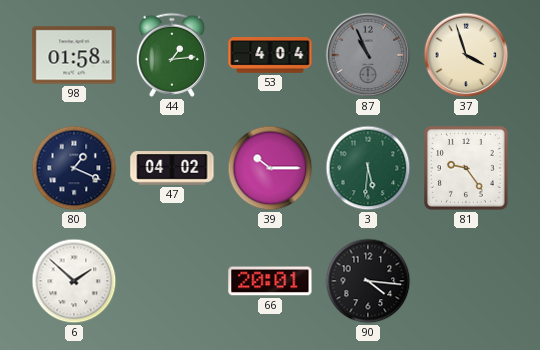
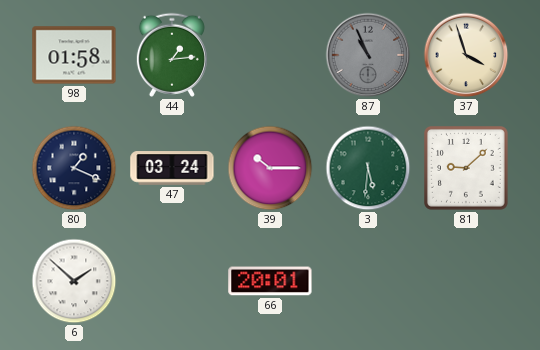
53: 4:04 -> none (270, 55)
47: 04:02 -> 03:24 (172, 168)
81: 9:24 -> 9:08 (467, 169)
90: 4:16 -> none (368, 281)
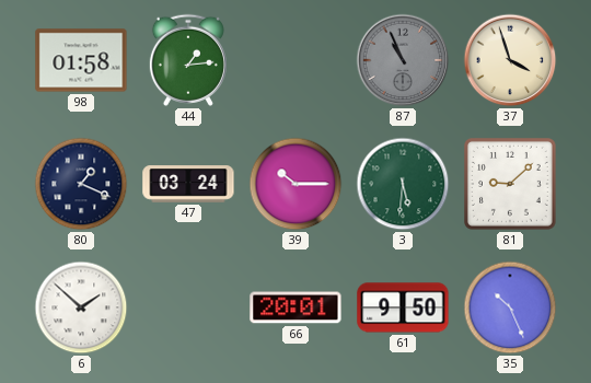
61: none -> 9:50 (403, 307)
35: none -> 10:26 (510, 307)
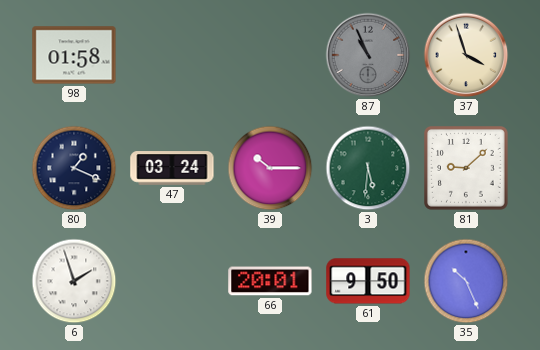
44: 1:14 -> none (188, 60)
6: 1:52 -> 1:57 (74, 281)
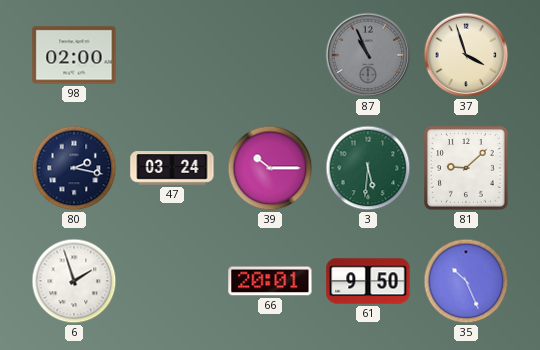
98: 01:58 -> 02:00 (74, 55)
80: 1:19 -> 2:17 (74, 168)
